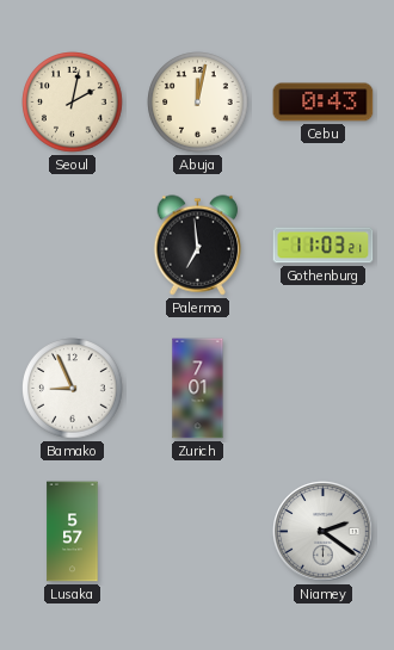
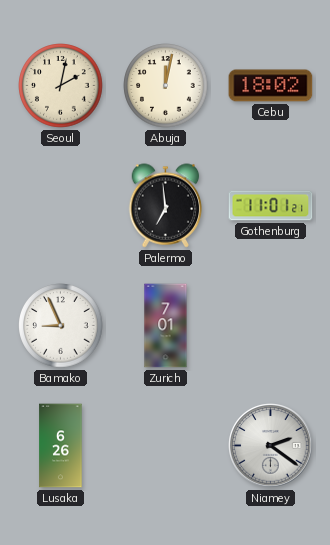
Cebu: 0:43 -> 18:02 (271, 86)
Gothenburg: 11:03 -> 11:01 (271, 206)
Lusaka: 5:57 -> 6:26 (61, 446)
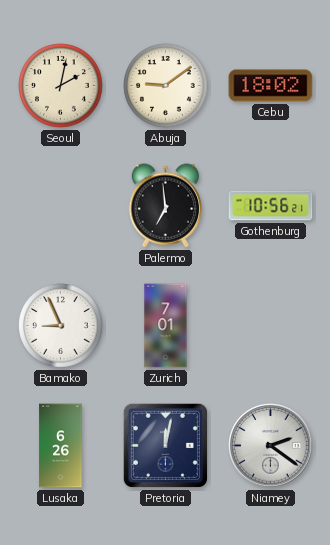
Abuja: 12:02 -> 9:09 (166, 86)
Gothenburg: 11:01 -> 10:56 (271, 206)
Pretoria: none -> 12:02 (165, 445)
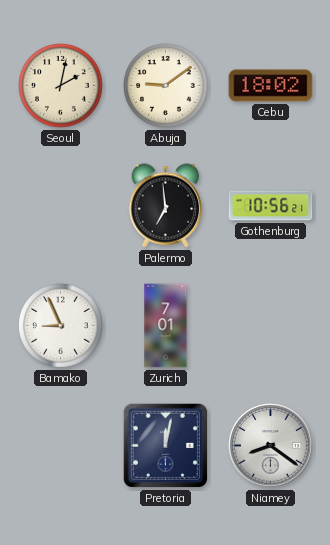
Lusaka: 6:26 -> none (61, 446)
Niamey: 2:21 -> 8:21 (271, 446)
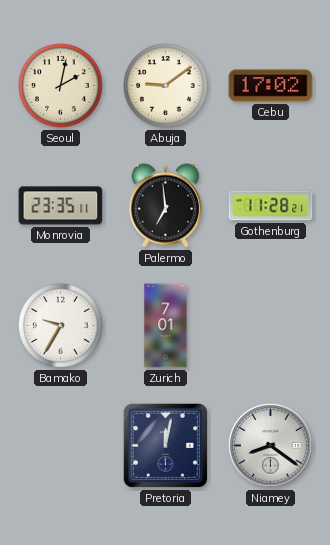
Cebu: 18:02 -> 17:02 (271, 86)
Monrovia: none -> 23:35 (61, 206)
Gothenburg: 10:56 -> 11:28 (271, 206)
Bamako: 8:56 -> 9:35 (61, 326)
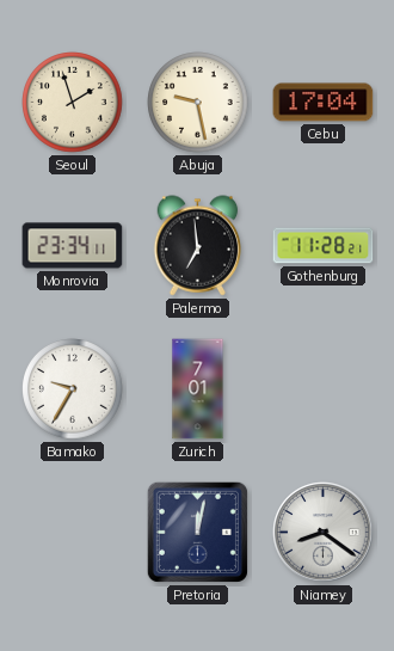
Seoul: 2:02 -> 1:57 (73, 103)
Abuja: 9:09 -> 9:28 (198, 103)
Cebu: 17:02 -> 17:04 (324, 103)
Monrovia: 23:35 -> 23:34 (73, 246)
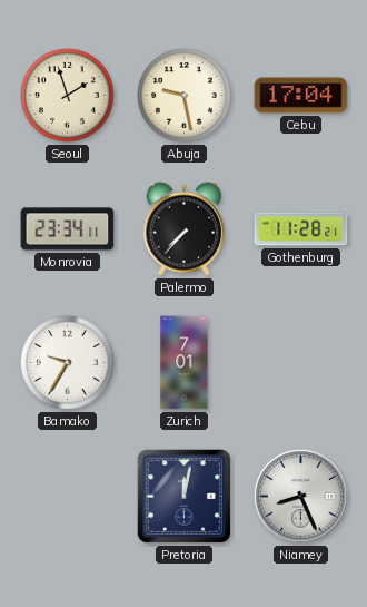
Palermo: 6:59 -> 7:37 (185, 229)
Niamey: 8:21 -> 8:26 (301, 497)
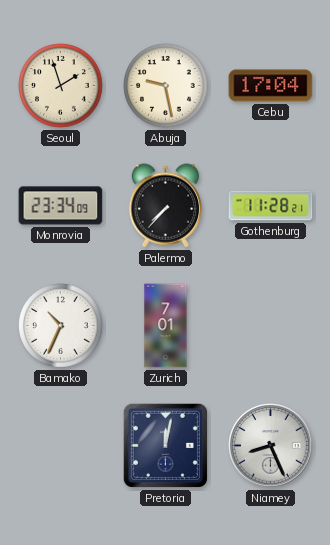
Monrovia: 23:34:11 -> 23:34:09 (61, 206)
Bamako: 9:35 -> 10:34 (61, 326)
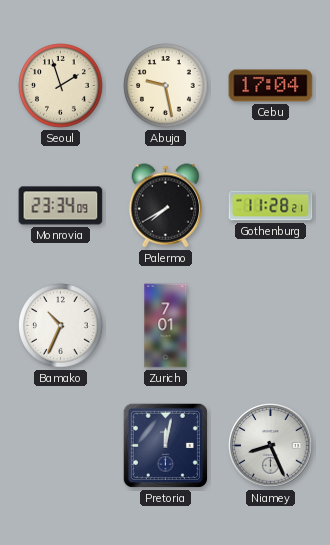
Palermo: 7:37 -> 7:40 (166, 206)
